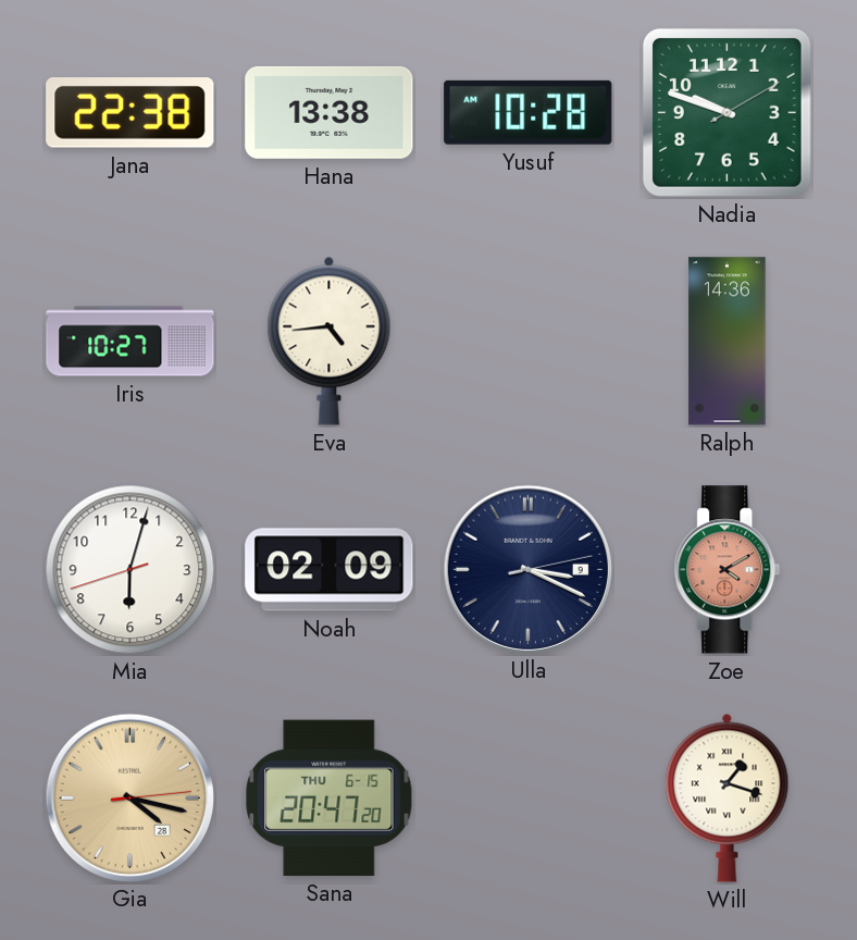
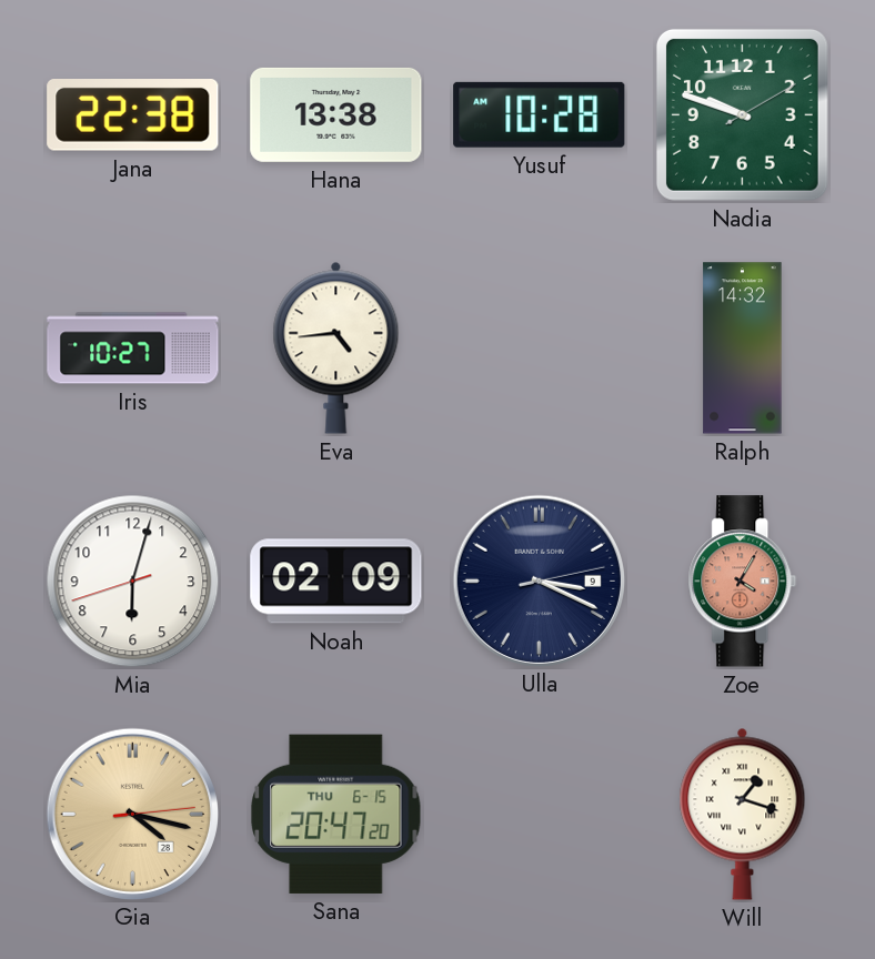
Ralph: 14:36 -> 14:32 (743, 349)
Zoe: 4:10 -> 4:05 (743, 582)
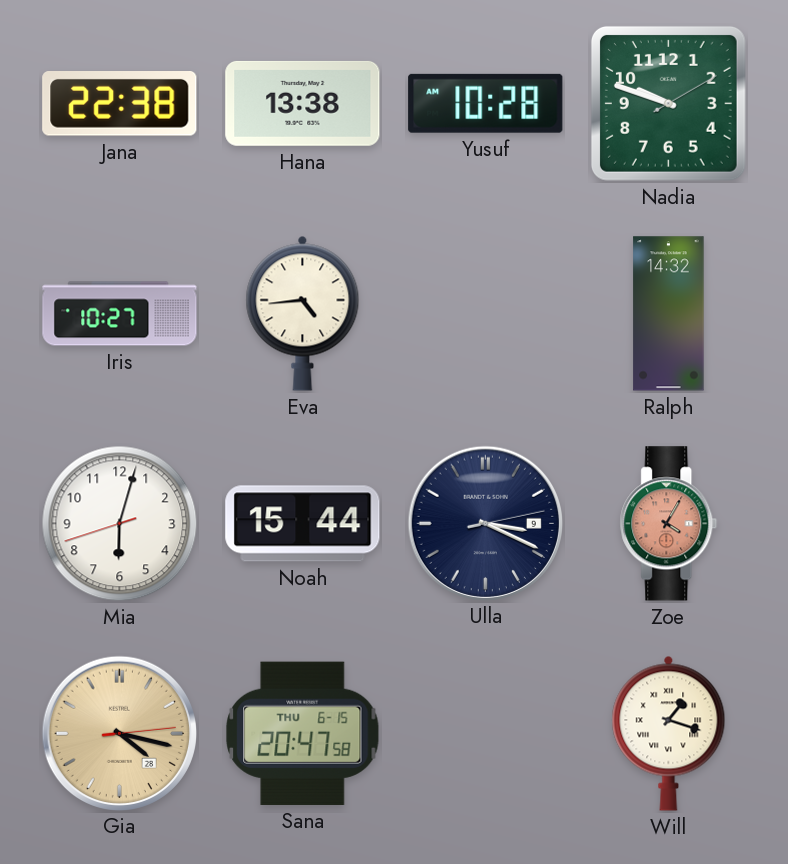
Noah: 02:09 -> 15:44 (303, 524)
Sana: 20:47:20 -> 20:47:58 (303, 733)
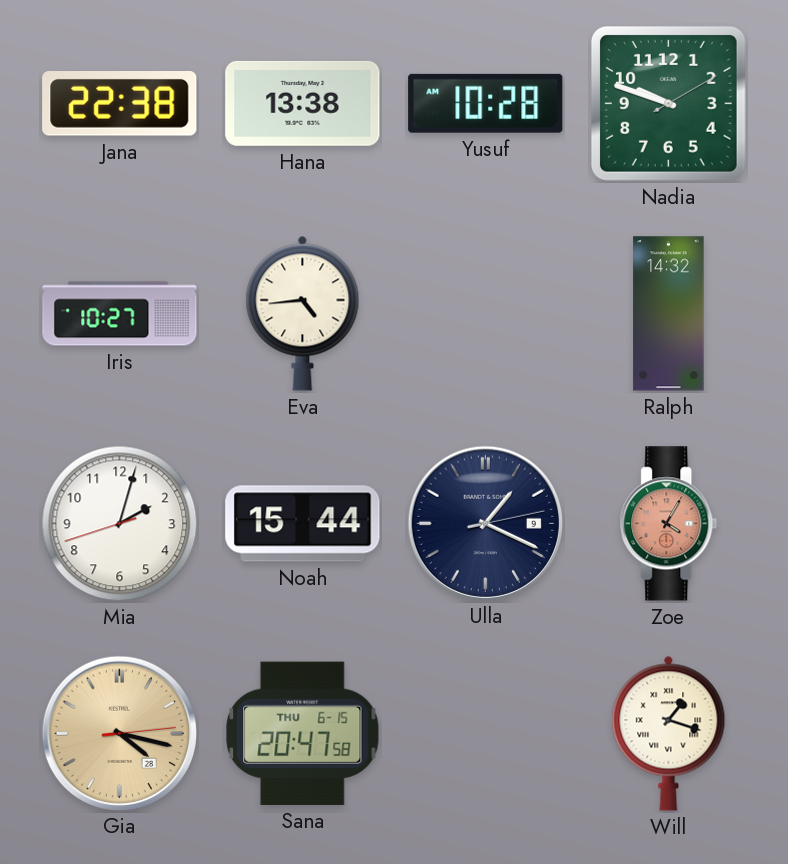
Mia: 6:02 -> 2:02 (120, 524)
Ulla: 3:19 -> 1:19 (485, 523)
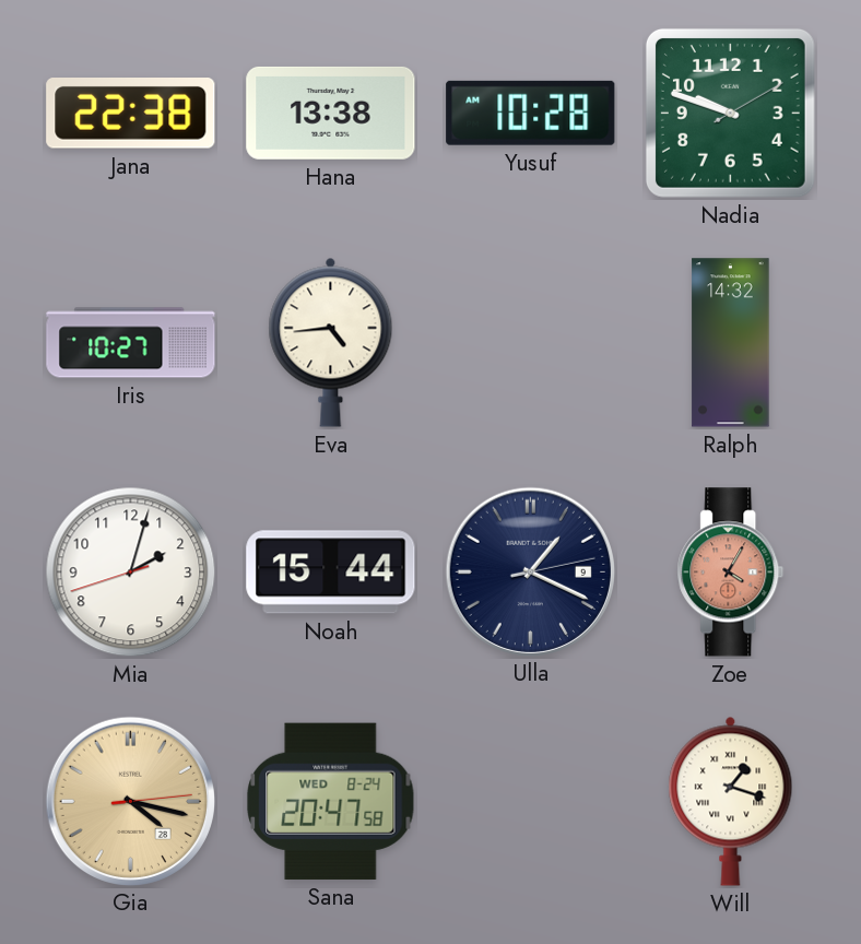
Sana date: THU 6-15 -> WED 8-24 (331, 801)
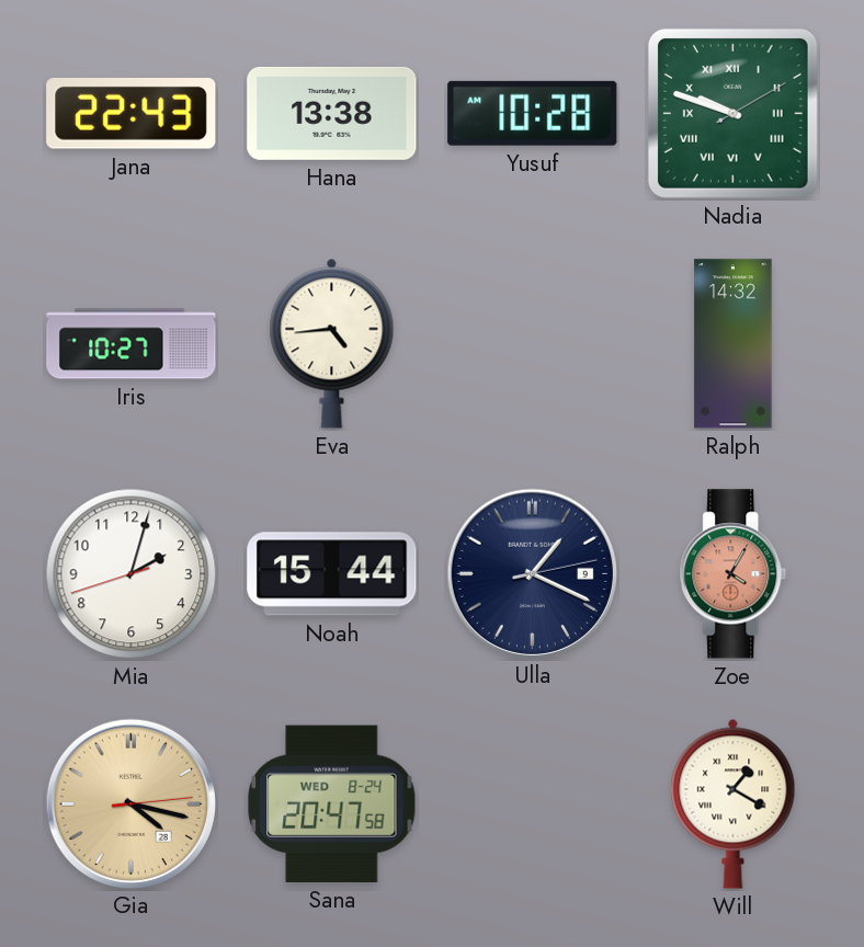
Jana: 22:38 -> 22:43 (132, 114)
Nadia numerals: Arabic -> Roman (732, 113)
Will: 1:18 -> 1:20 (734, 803)
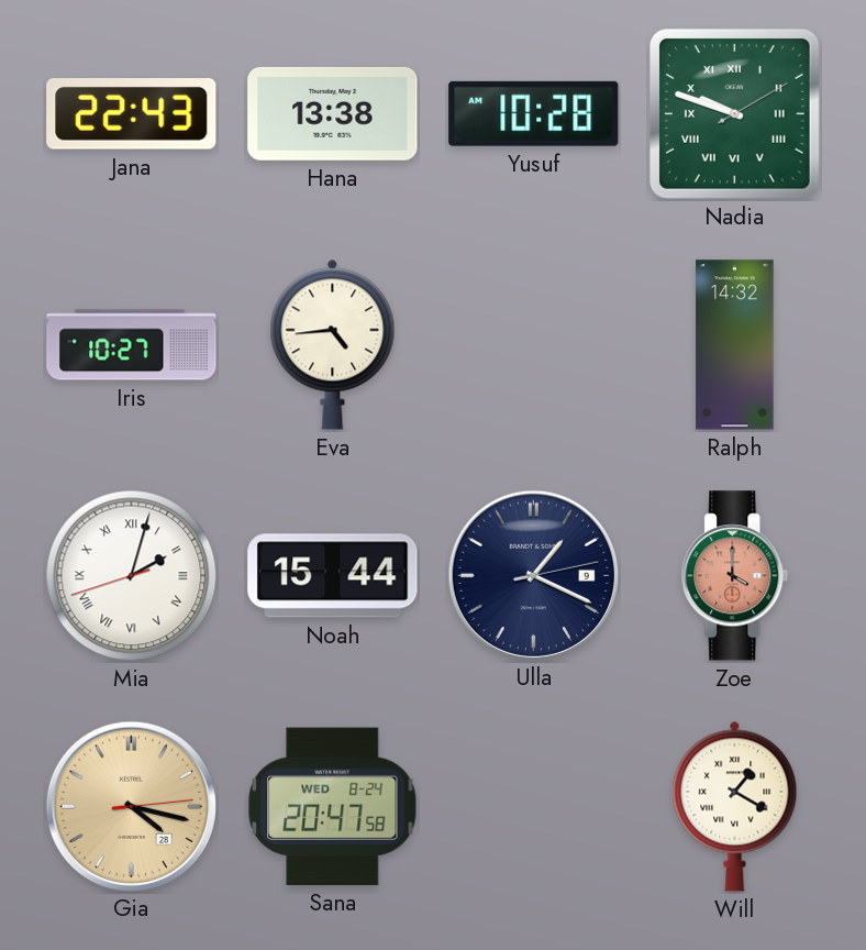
Mia numerals: Arabic -> Roman (132, 576)
Zoe: 4:05 -> 4:00 (735, 576)
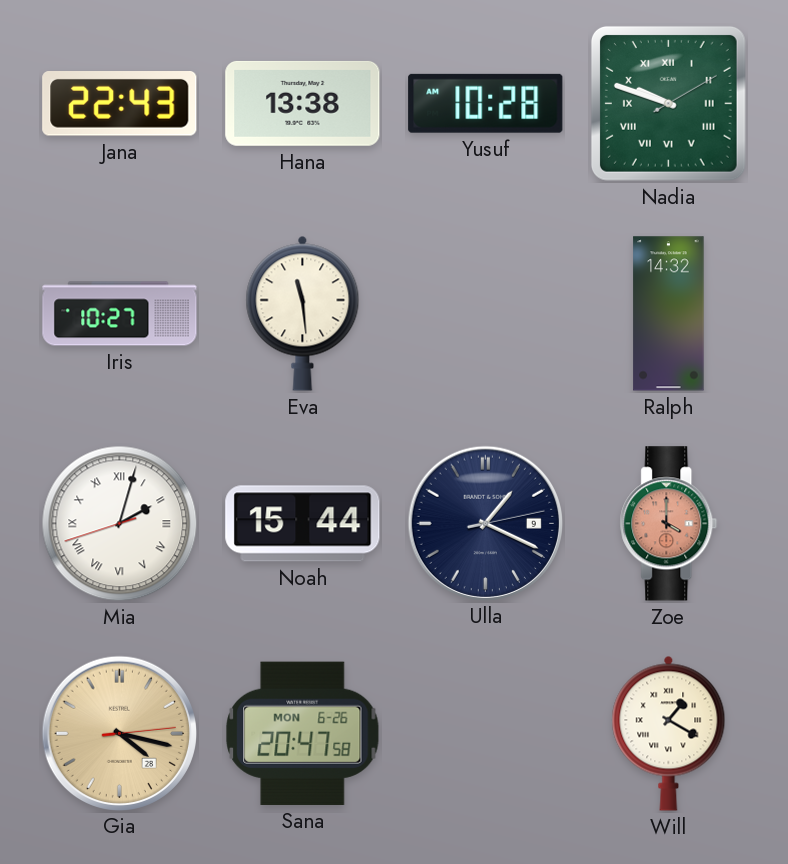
Eva: 4:44 -> 11:29 (303, 313)
Sana date: WED 8-24 -> MON 6-26 (303, 733)
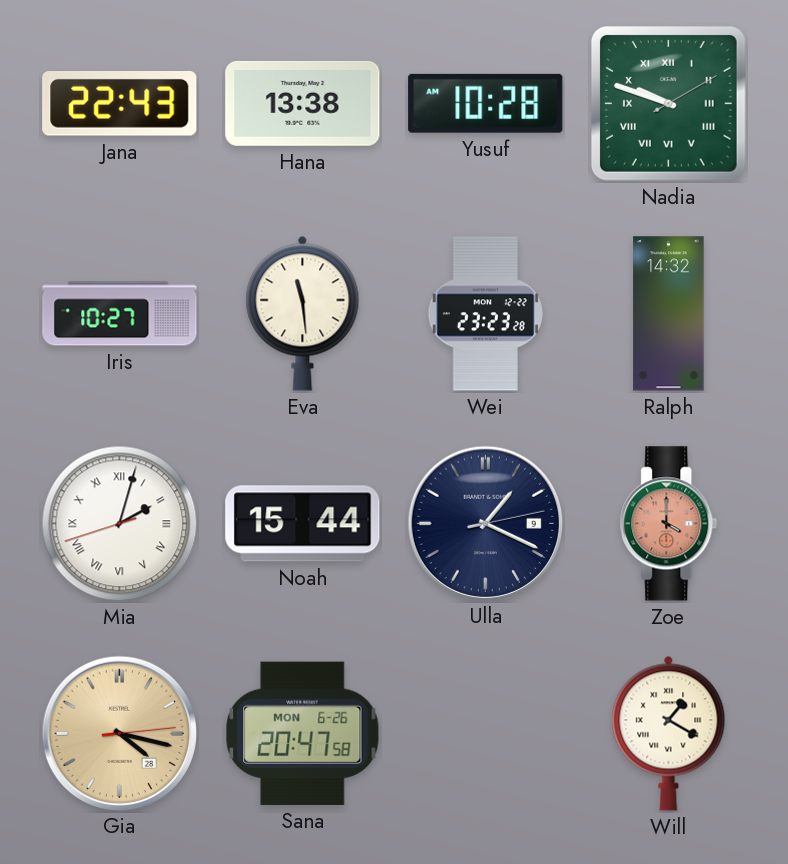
Wei: none -> 23:23 (485, 314)
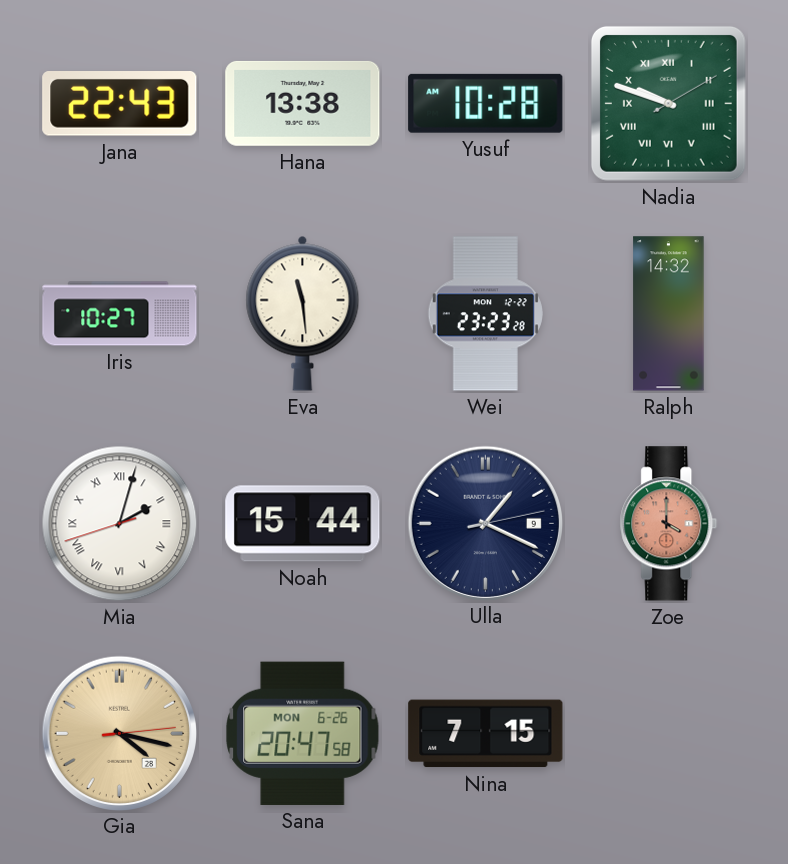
Nina: none -> 7:15 (486, 734)
Will: 1:20 -> none (669, 733)
